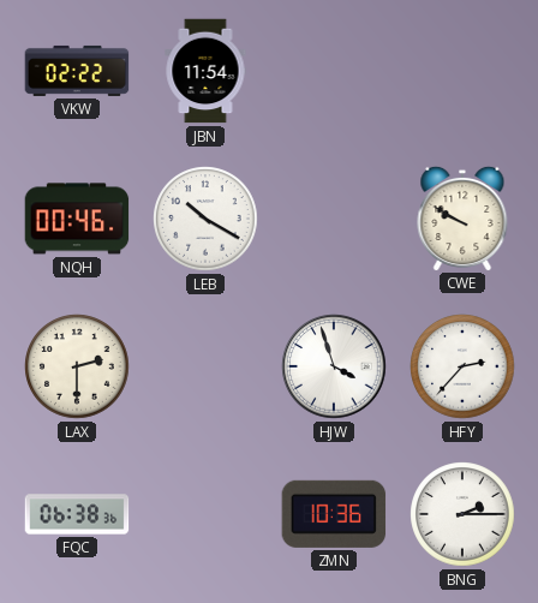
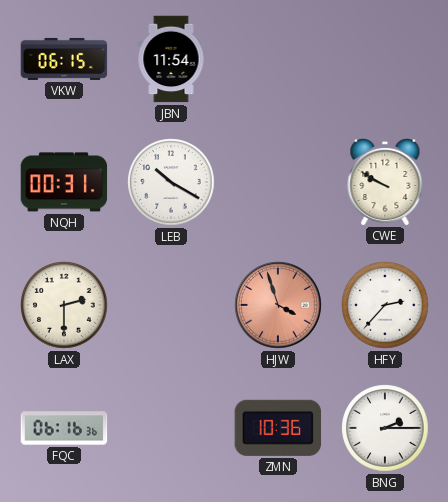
VKW: 02:22 -> 06:15 (64, 59)
NQH: 00:46 -> 00:31 (64, 182)
HJW dial: white -> salmon (278, 305)
FQC: 06:38 -> 06:16 (64, 428)
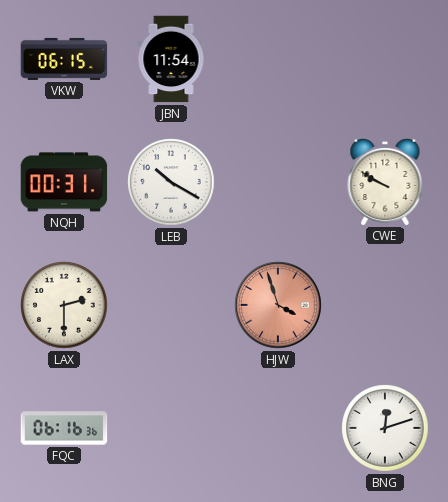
HFY: 2:37 -> none (385, 305)
ZMN: 10:36 -> none (278, 428)
BNG: 2:15 -> 12:12 (385, 428)
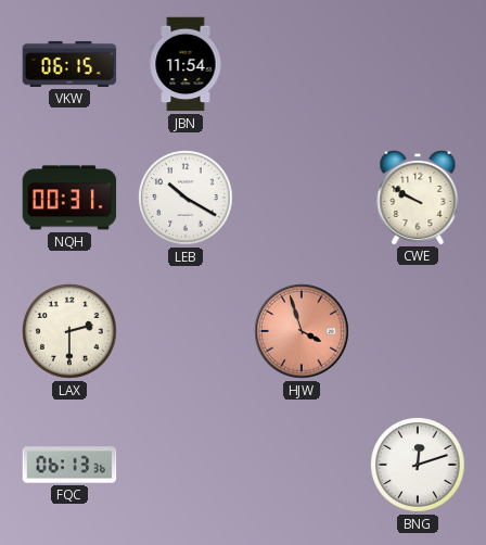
FQC: 06:16 -> 06:13 (69, 465)
